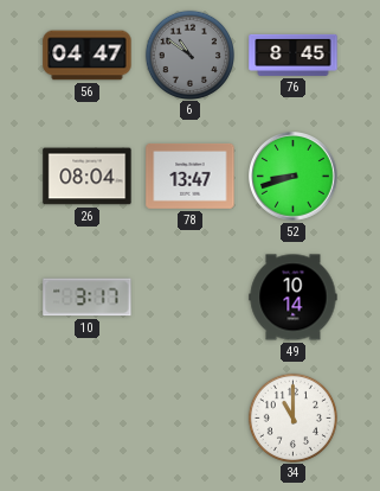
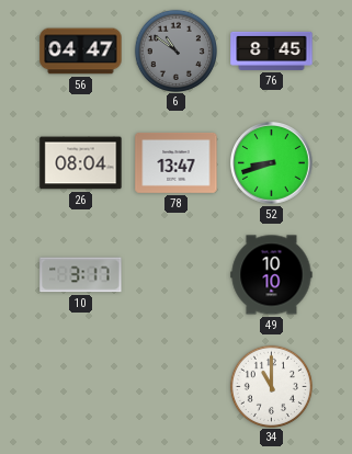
49: 10:14 -> 10:10 (272, 275)
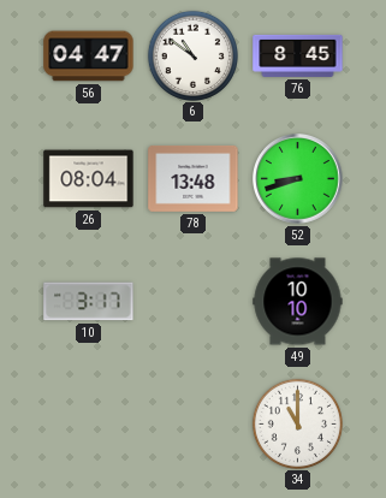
6 dial: grey -> white (192, 55)
78: 13:47 -> 13:48 (194, 178)
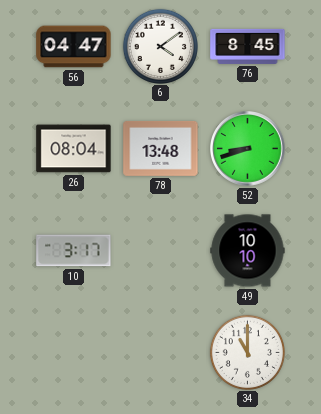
6: 10:51 -> 4:09 (160, 46)
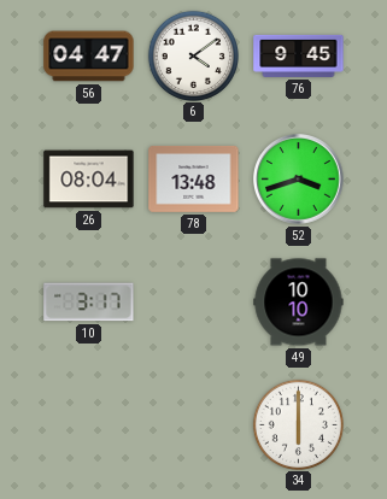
76: 8:45 -> 9:45 (299, 55)
52: 8:42 -> 3:42 (299, 180)
34: 11:00 -> 6:00 (298, 424)
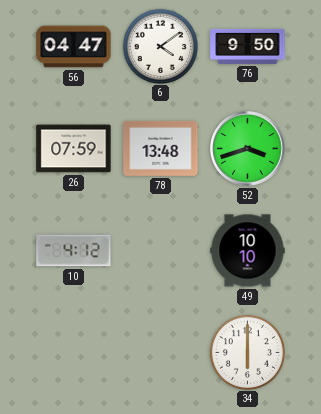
76: 9:45 -> 9:50 (248, 46)
26: 08:04 -> 07:59 (74, 149)
10: 3:17 -> 4:12 (74, 251)
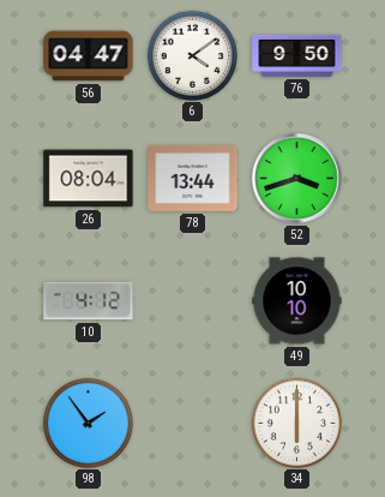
26: 07:59 -> 08:04 (89, 179)
78: 13:48 -> 13:44 (193, 178)
98: none -> 1:54 (88, 423)
